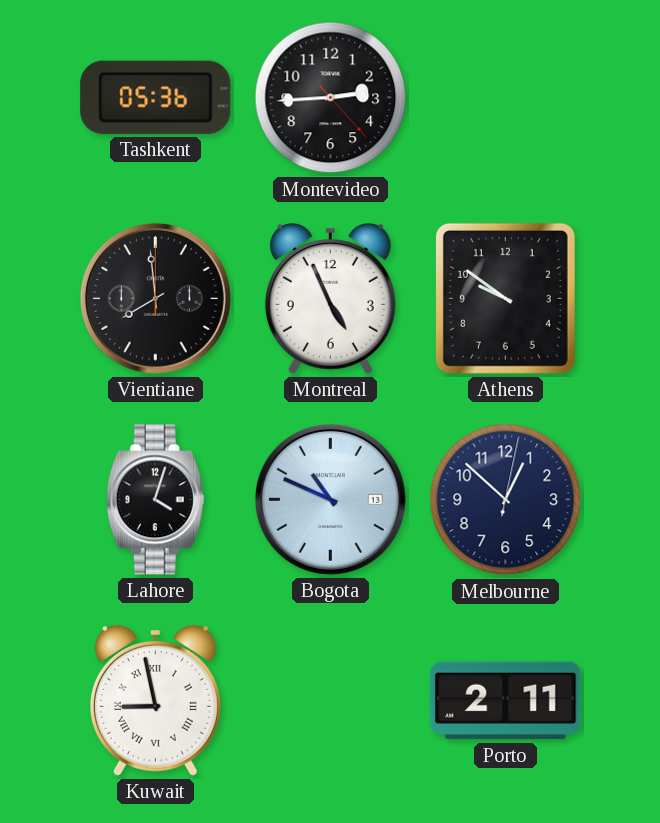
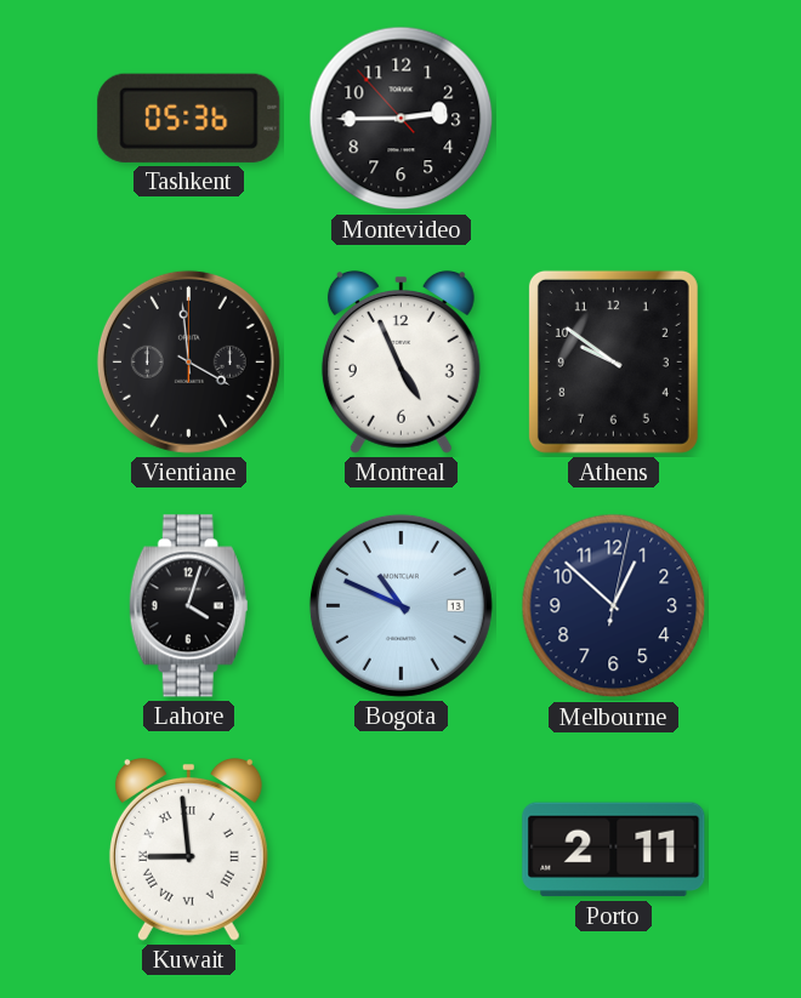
Montevideo: 2:44:23 -> 2:44:53 (402, 119)
Vientiane: 7:59 -> 3:59 (188, 361)
Kuwait: 8:58 -> 8:59 (188, 850)
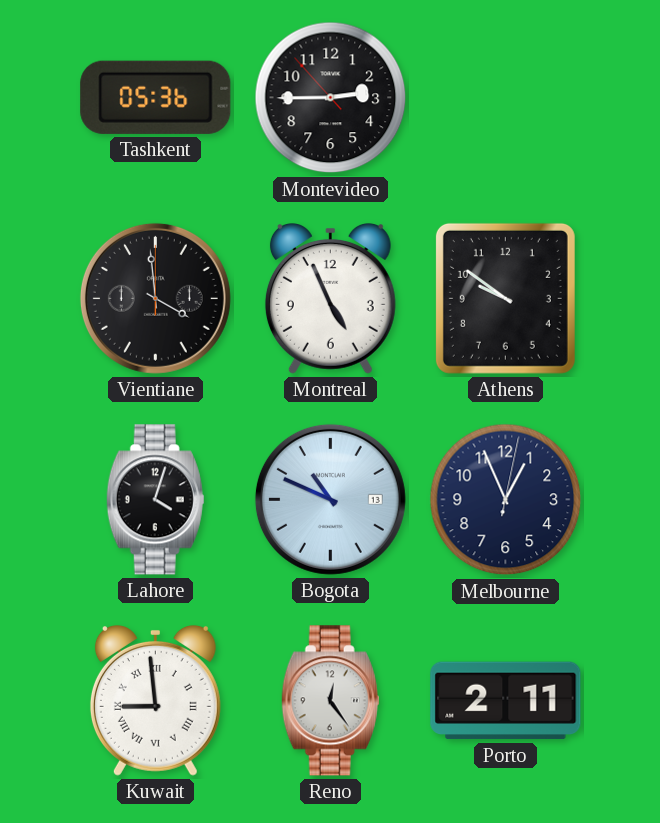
Melbourne: 12:52 -> 12:56 (506, 500)
Reno: none -> 12:24 (330, 701)
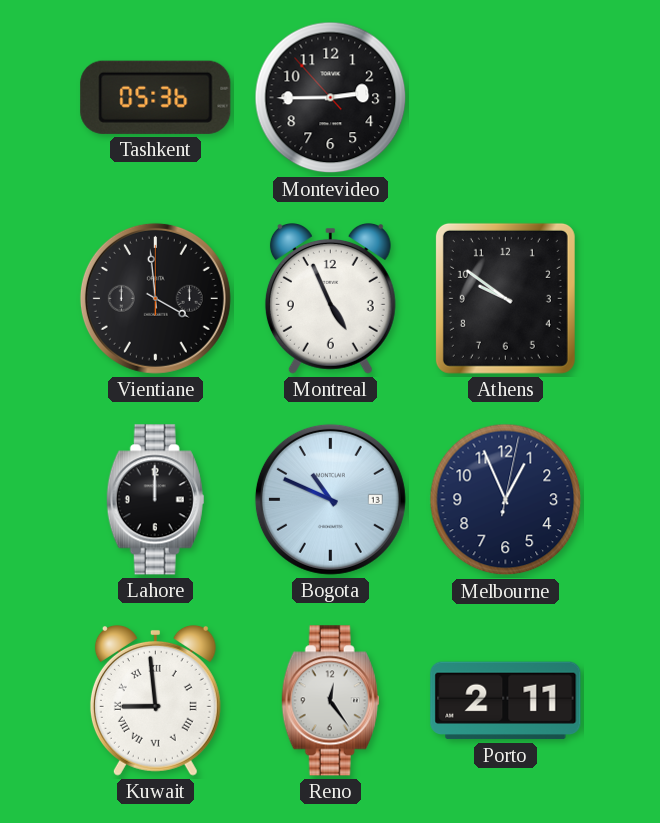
Lahore: 4:03 -> 12:00 (155, 500)
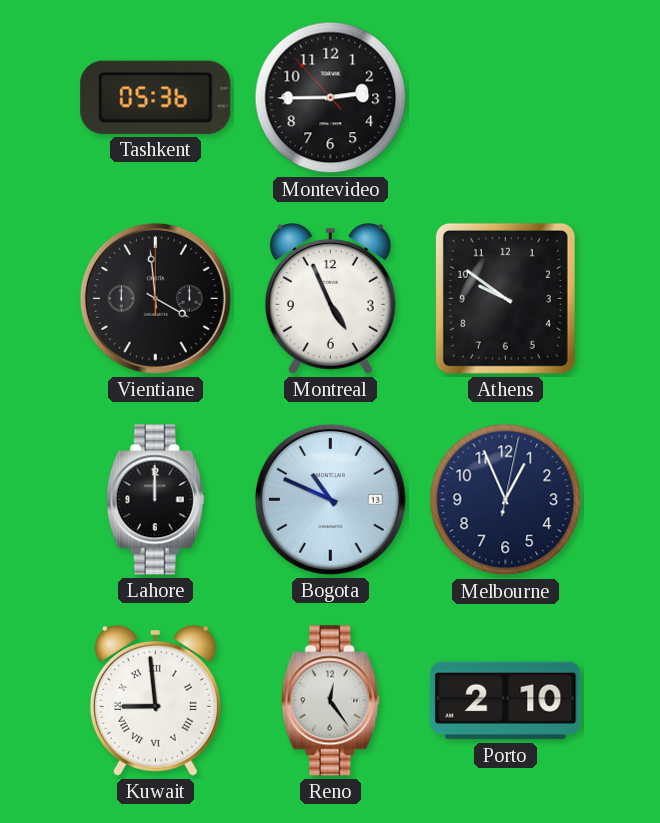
Porto: 2:11 -> 2:10 (506, 701)
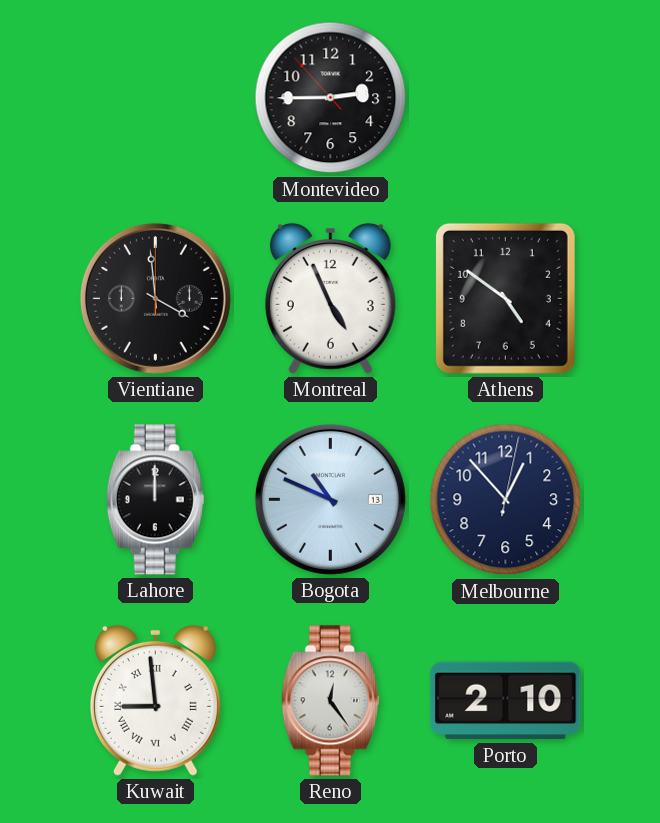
Tashkent: 05:36 -> none (156, 97)
Athens: 9:51 -> 4:51 (505, 298)
Melbourne: 12:56 -> 12:53 (506, 500)
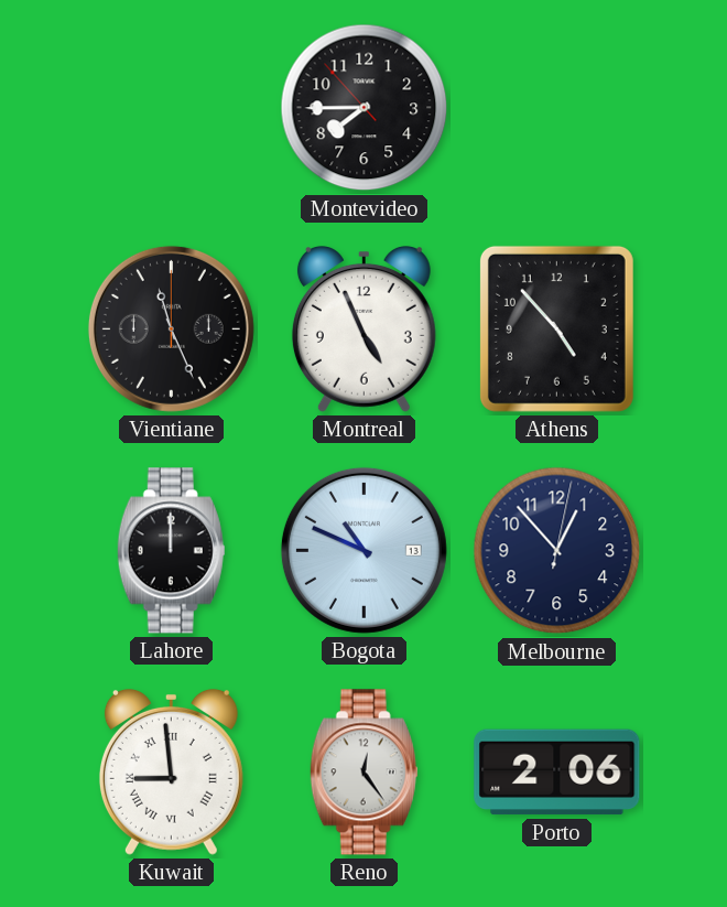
Montevideo: 2:44 -> 7:44 (365, 108)
Vientiane: 3:59 -> 11:26 (171, 328)
Athens: 4:51 -> 4:53 (556, 328)
Porto: 2:10 -> 2:06 (557, 773)
